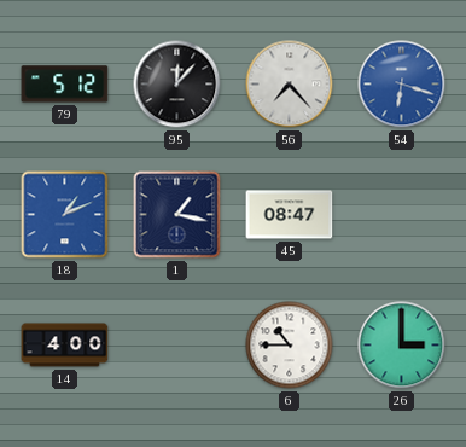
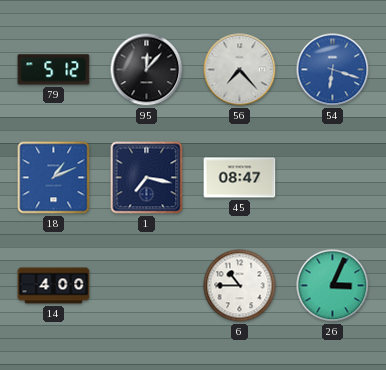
1: 1:17 -> 7:17 (147, 178)
26: 3:00 -> 3:04 (333, 286)
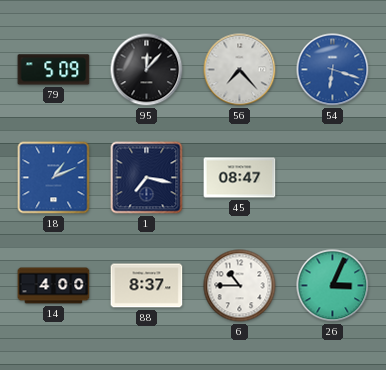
79: 5:12 -> 5:09 (54, 70)
88: none -> 8:37 (147, 286)
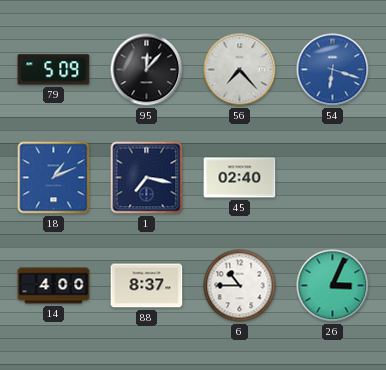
45: 08:47 -> 02:40 (240, 178)
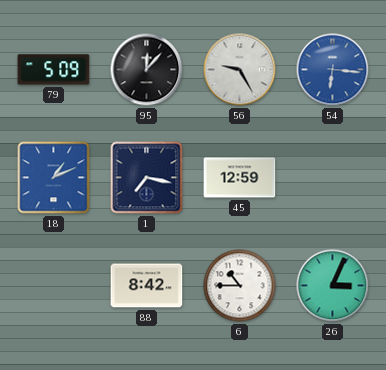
56: 7:23 -> 9:25 (240, 70)
54: 6:18 -> 6:16 (333, 70)
45: 02:40 -> 12:59 (240, 178)
14: 4:00 -> none (54, 286)
88: 8:37 -> 8:42 (147, 286)
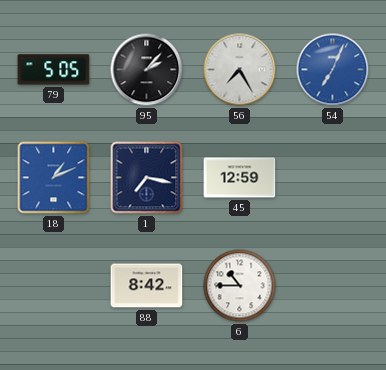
79: 5:09 -> 5:05 (54, 70)
95: 12:07 -> 2:07 (147, 70)
56: 9:25 -> 7:25 (240, 70)
54: 6:16 -> 7:04 (333, 70)
26: 3:04 -> none (333, 286)
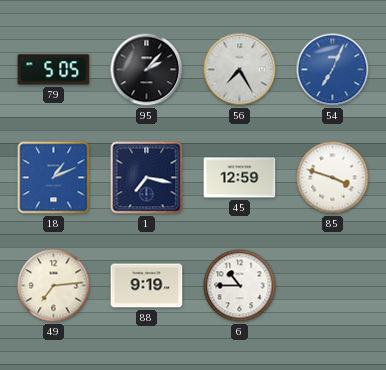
85: none -> 3:48 (333, 178)
49: none -> 7:14 (54, 286)
88: 8:42 -> 9:19 (147, 286)
